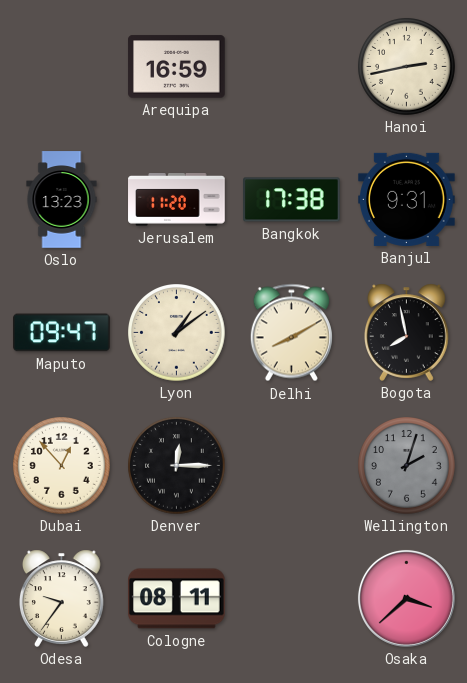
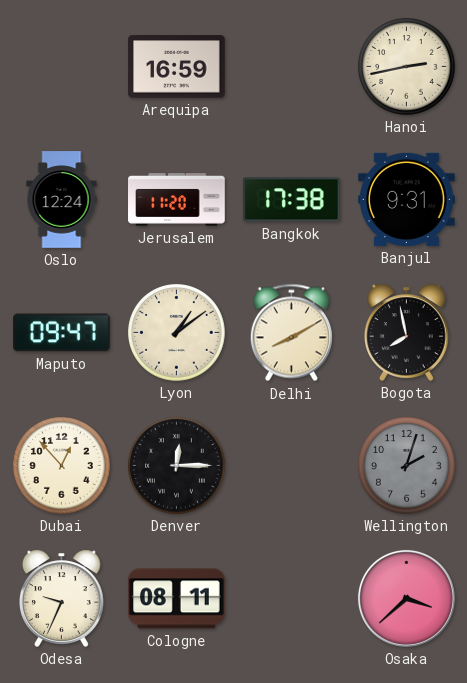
Oslo: 13:23 -> 12:24 (62, 200)
Odesa: 9:36 -> 9:34 (62, 598)
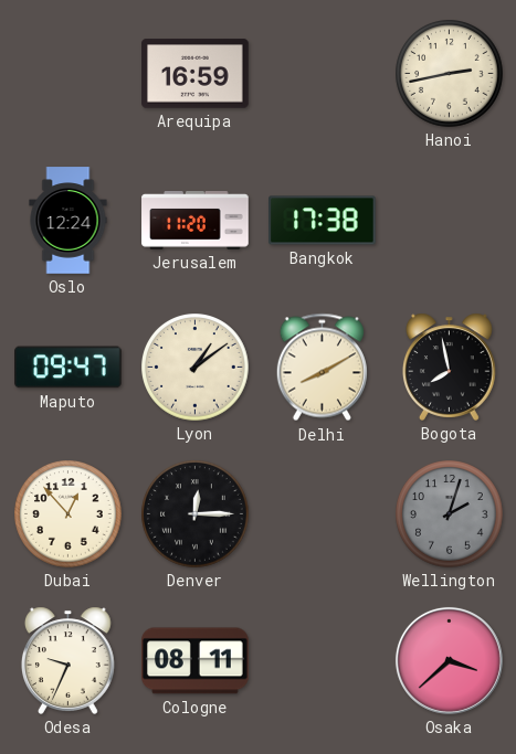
Banjul: 9:31 -> none (407, 199)
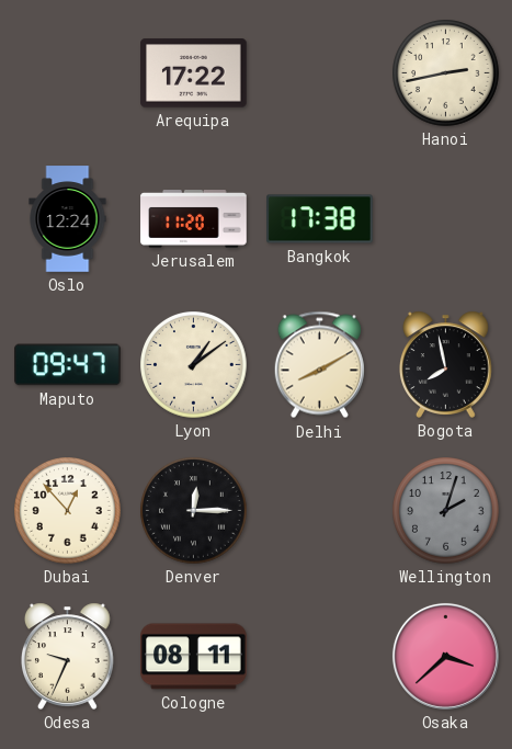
Arequipa: 16:59 -> 17:22 (194, 73)
